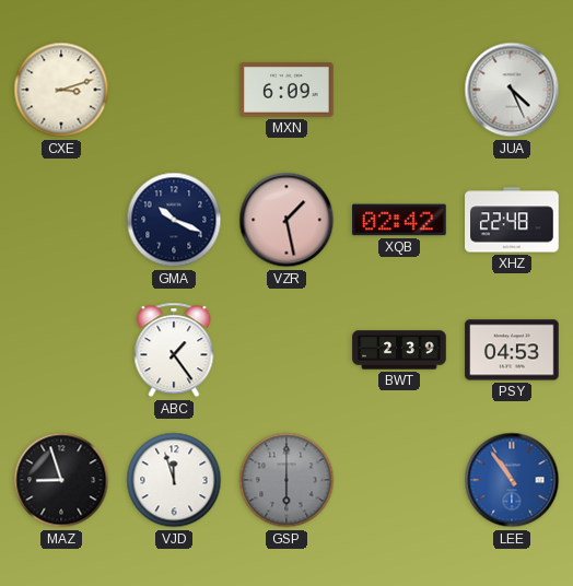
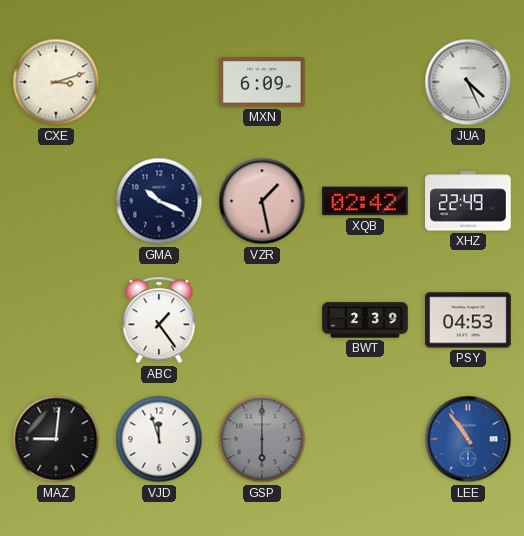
XHZ: 22:48 -> 22:49 (468, 201)
MAZ: 8:57 -> 9:01 (56, 439)
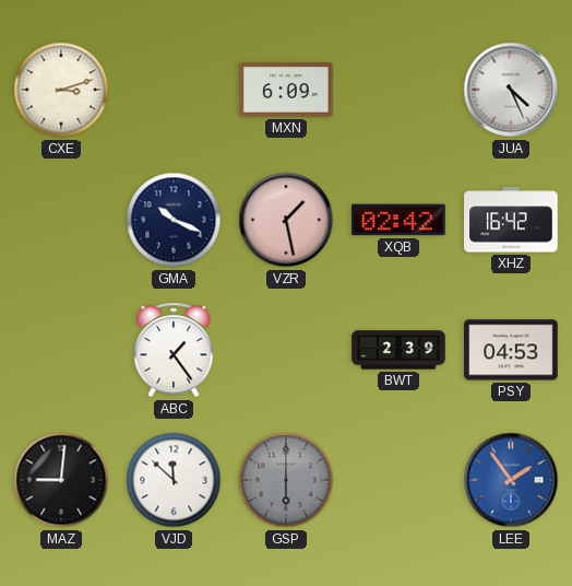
XHZ: 22:49 -> 16:42 (511, 220)
VJD: 11:57 -> 11:52 (174, 480)
LEE: 10:54 -> 1:54 (511, 480)
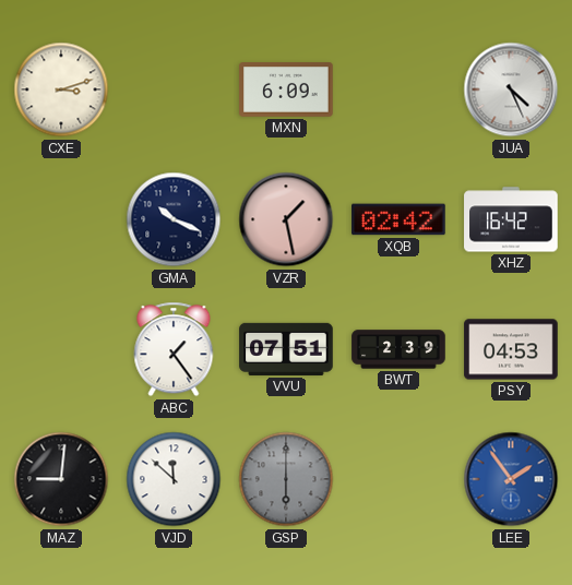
VVU: none -> 07:51 (286, 349)
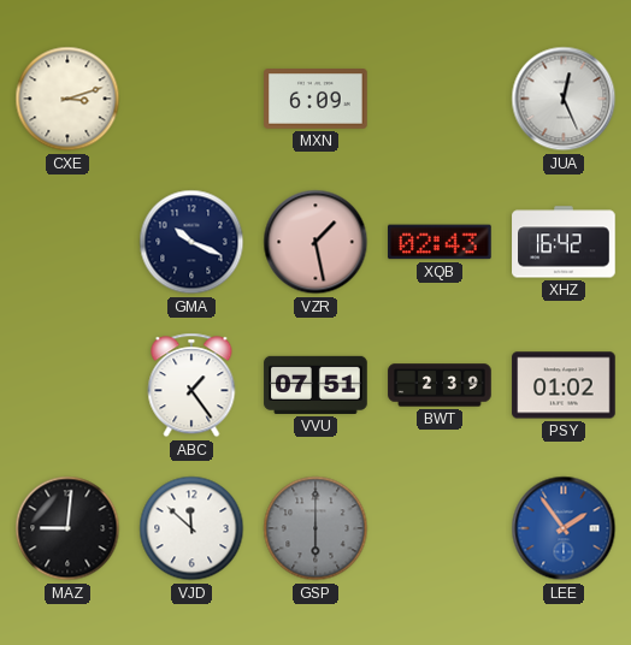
JUA: 4:26 -> 12:26 (564, 99)
XQB: 02:42 -> 02:43 (440, 242)
PSY: 04:53 -> 01:02 (564, 385)
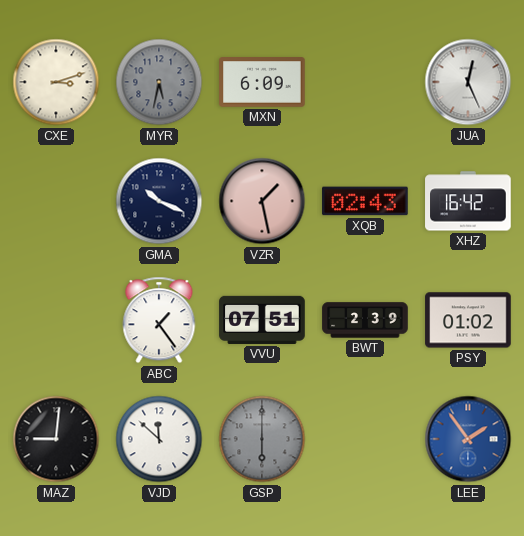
MYR: none -> 5:32 (159, 82)
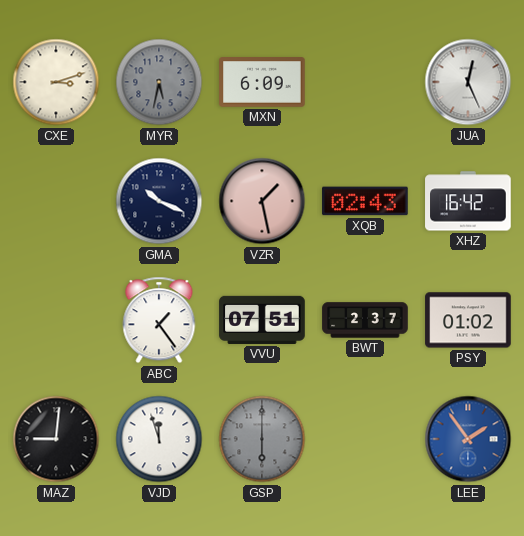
BWT: 2:39 -> 2:37 (365, 320)
VJD: 11:52 -> 11:57 (159, 439)
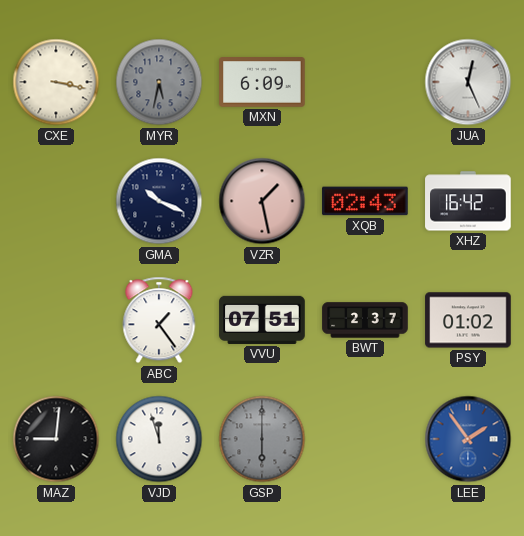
CXE: 3:12 -> 3:17 (56, 82)
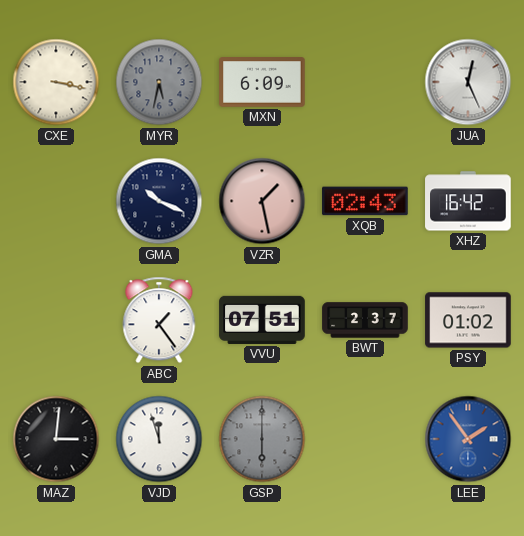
MAZ: 9:01 -> 3:01 (56, 439)
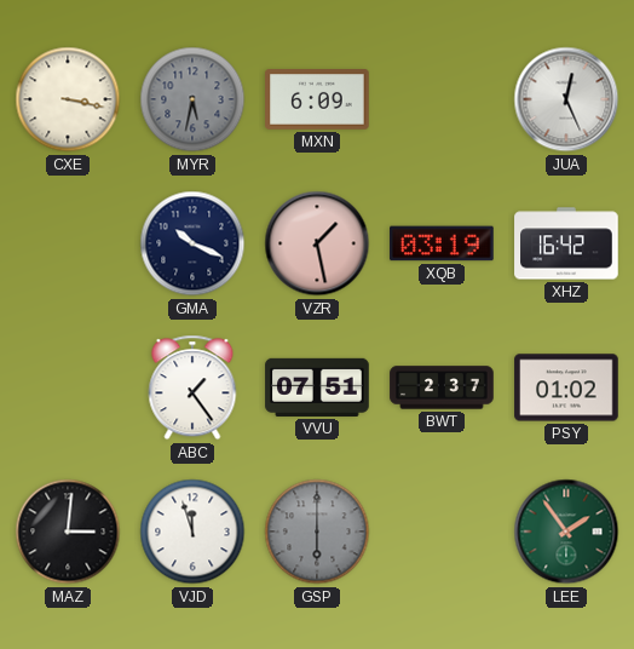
XQB: 02:43 -> 03:19 (442, 243)
LEE dial: blue -> green (566, 532)
